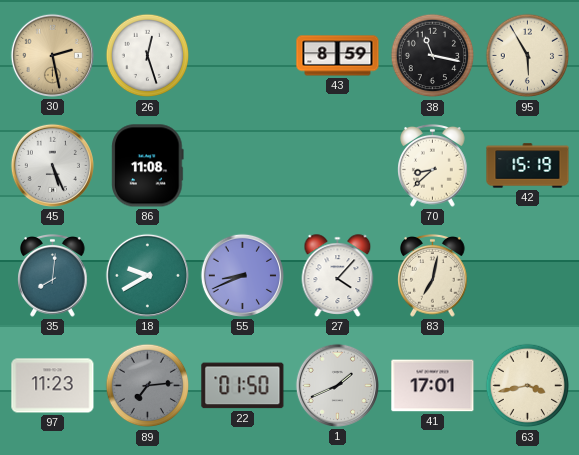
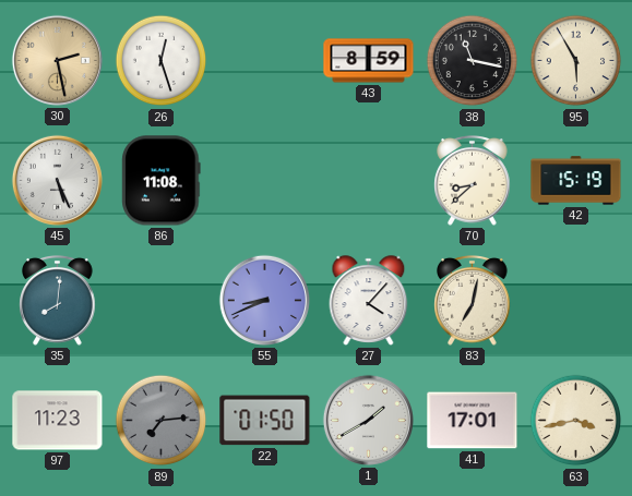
18: 9:40 -> none (147, 275)
1: 1:41 -> 1:40 (368, 420)
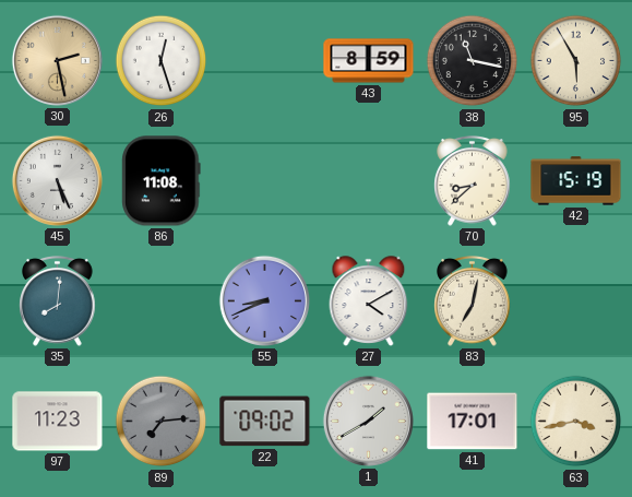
27: 4:07 -> 4:10 (369, 301)
22: 01:50 -> 09:02 (265, 422)
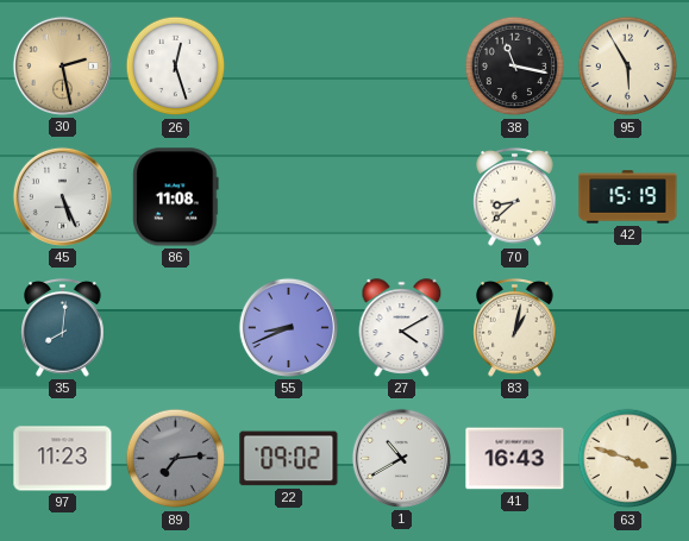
43: 8:59 -> none (369, 61)
83: 7:02 -> 1:02 (515, 328)
1: 1:40 -> 10:40 (401, 458)
41: 17:01 -> 16:43 (515, 459)
63: 3:43 -> 3:48 (628, 459)
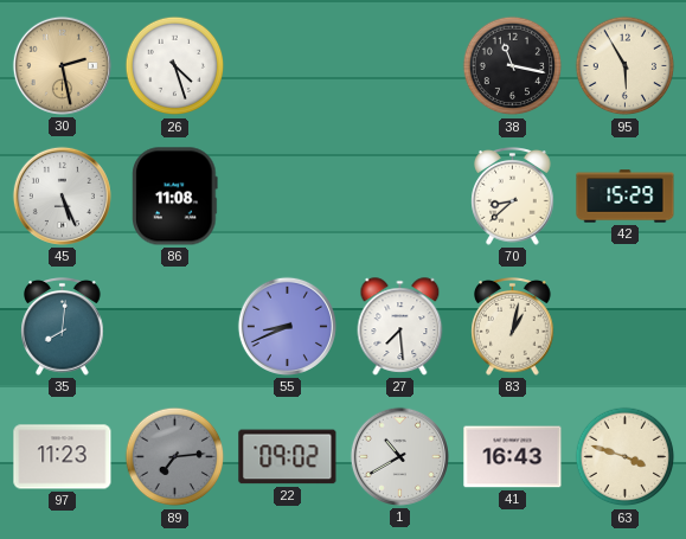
26: 12:27 -> 4:27 (175, 66)
42: 15:19 -> 15:29 (626, 197)
27: 4:10 -> 7:29 (400, 327)
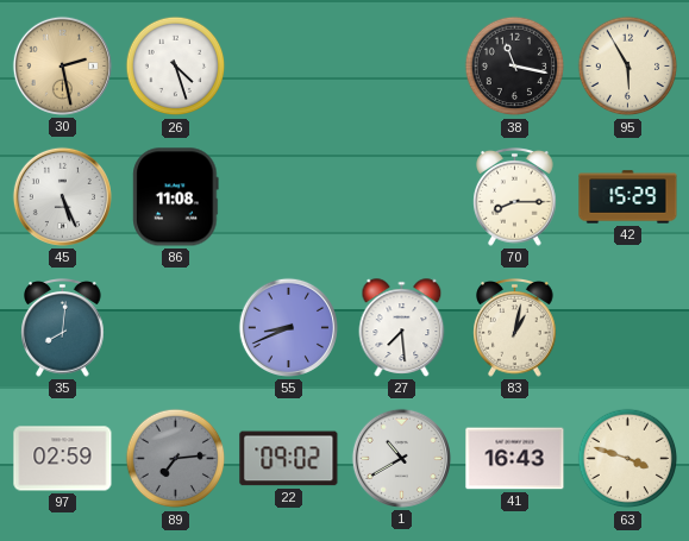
70: 8:38 -> 8:15 (515, 197)
97: 11:23 -> 02:59 (63, 459)
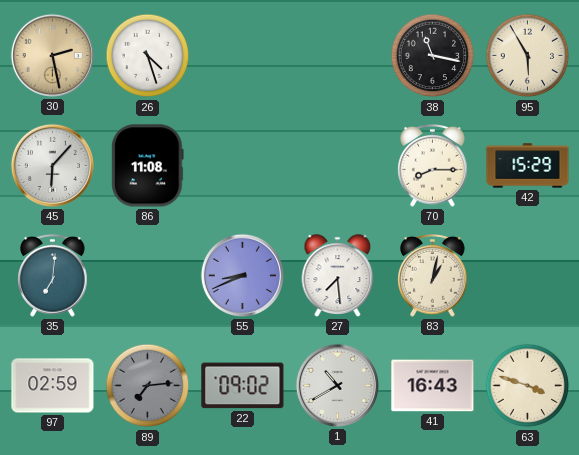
45: 5:26 -> 6:07 (52, 165)
35: 8:01 -> 7:01 (53, 276)
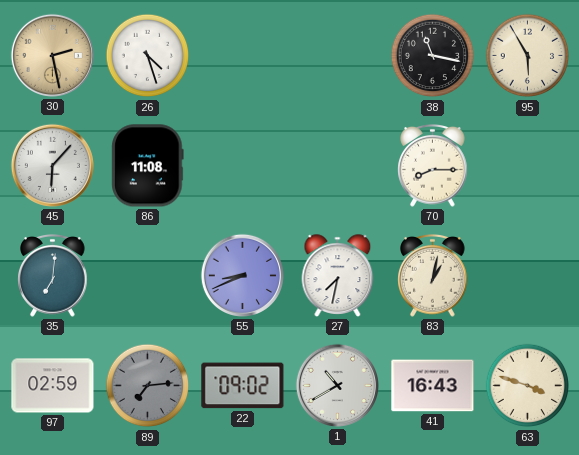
42: 15:29 -> none (528, 166)
27: 7:29 -> 7:32 (338, 276)
